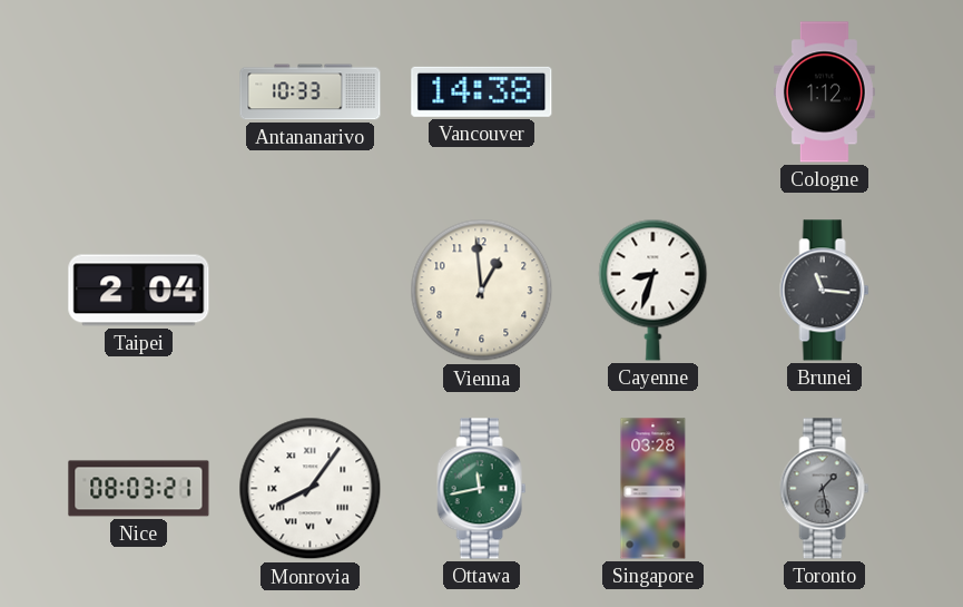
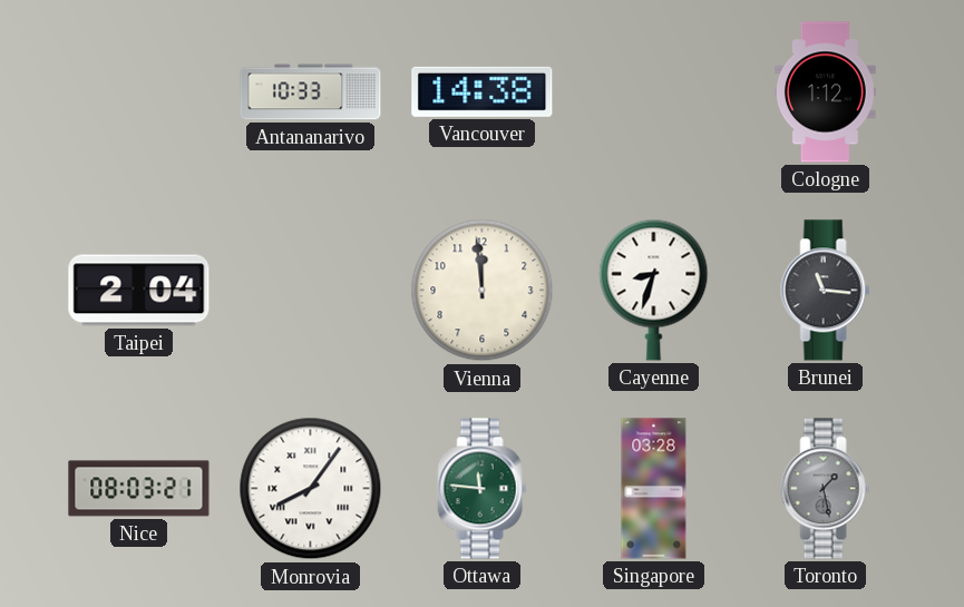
Vienna: 12:59 -> 11:59 (483, 291)
Ottawa: 11:43 -> 11:46 (483, 489)
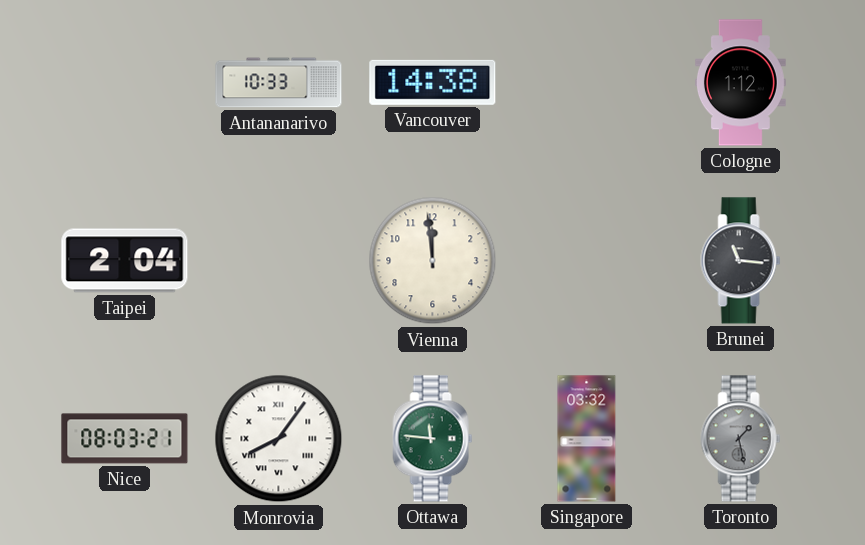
Cayenne: 8:33 -> none (654, 290)
Singapore: 03:28 -> 03:32 (587, 439)
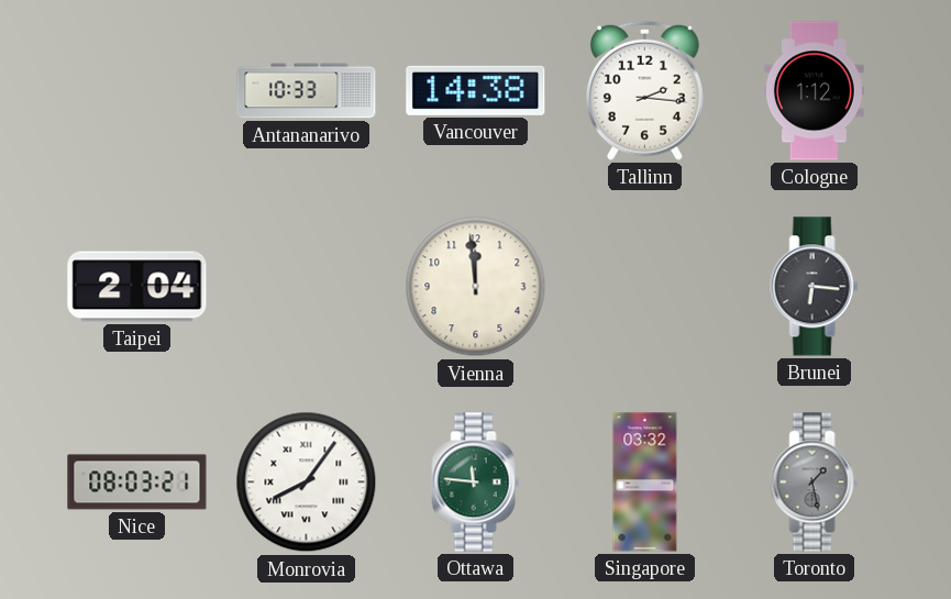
Tallinn: none -> 2:16 (644, 90)
Brunei: 11:16 -> 6:16 (815, 287)
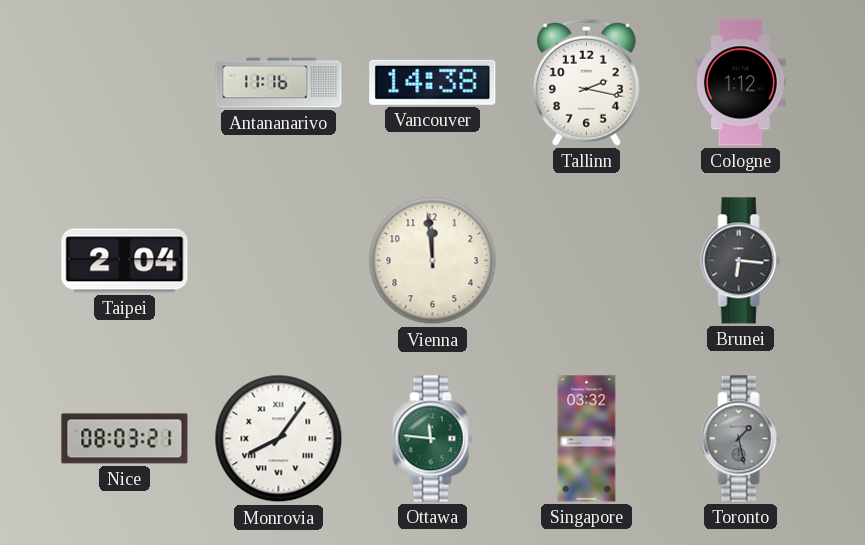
Antananarivo: 10:33 -> 11:16 (279, 83)
Tallinn: 2:16 -> 2:17 (586, 82)
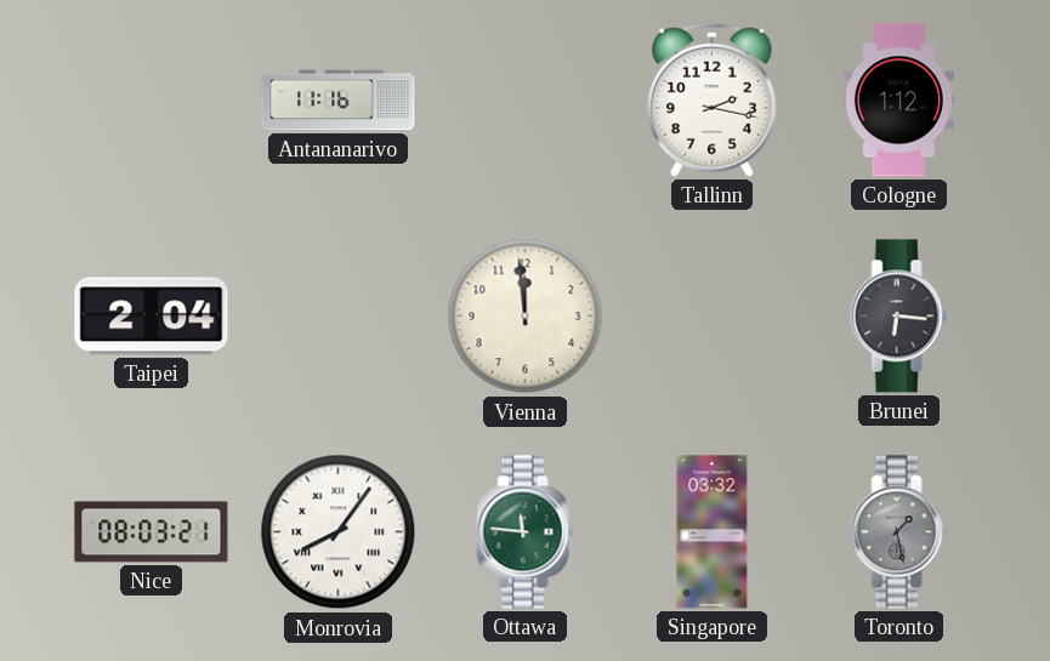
Vancouver: 14:38 -> none (433, 82)
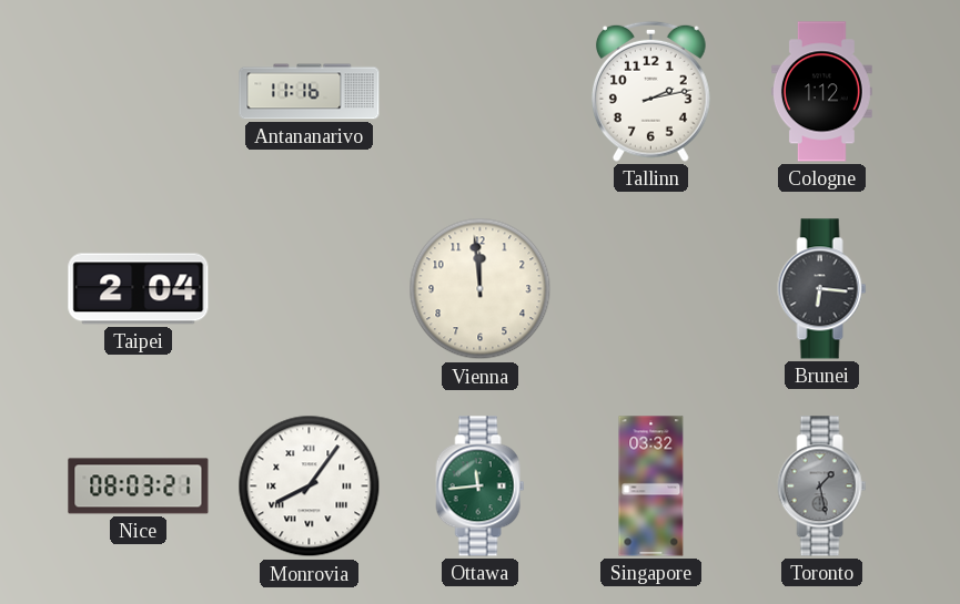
Tallinn: 2:17 -> 2:13 (650, 91)
Ottawa: 11:46 -> 11:44 (481, 487)
